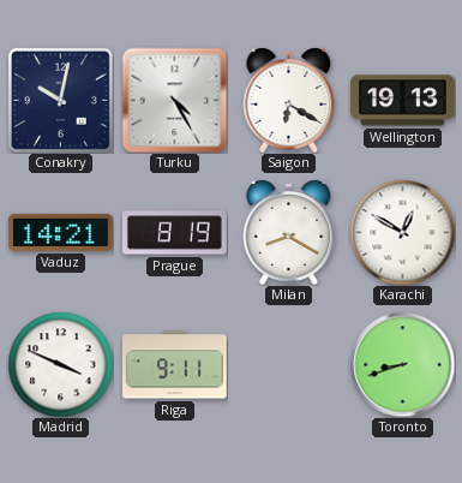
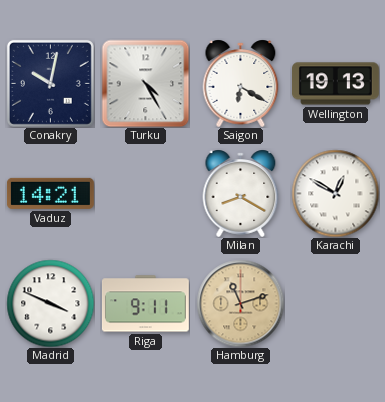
Prague: 8:19 -> none (174, 233)
Hamburg: none -> 11:12 (240, 303)
Toronto: 8:42 -> none (402, 364)
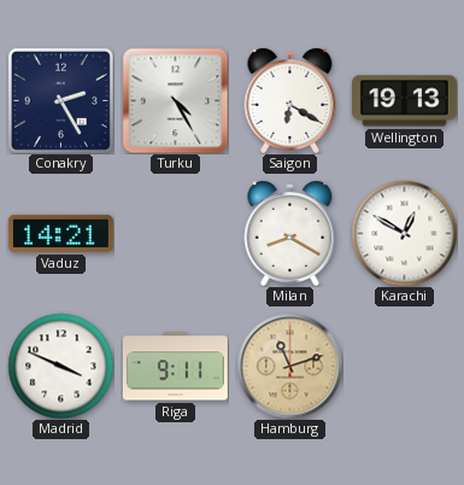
Conakry: 10:02 -> 2:25 (60, 100)
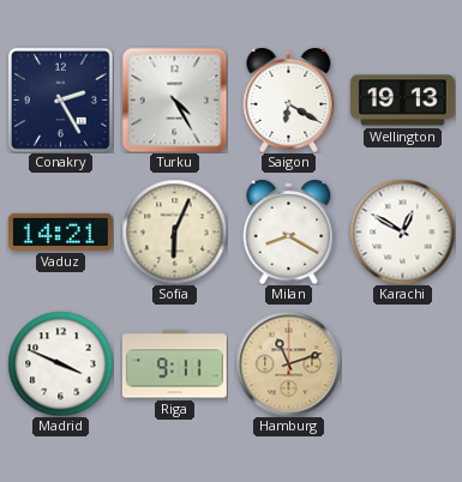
Sofia: none -> 6:04 (174, 231)
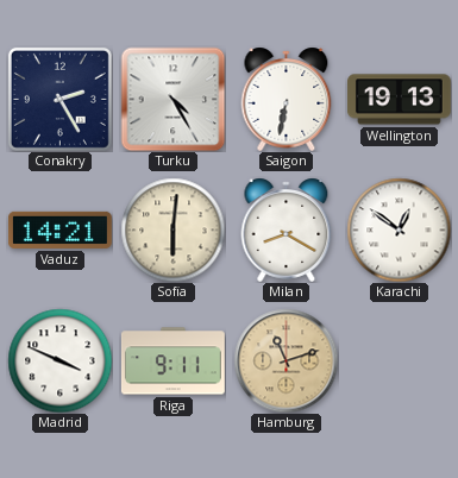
Saigon: 6:20 -> 6:32 (287, 99)
Sofia: 6:04 -> 6:01 (172, 229)
Karachi: 12:50 -> 12:51 (399, 229)
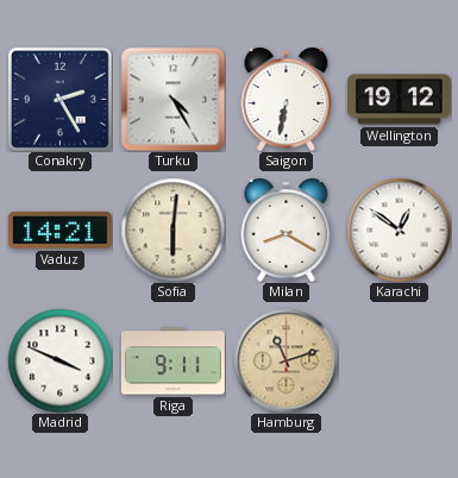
Wellington: 19:13 -> 19:12 (400, 100)
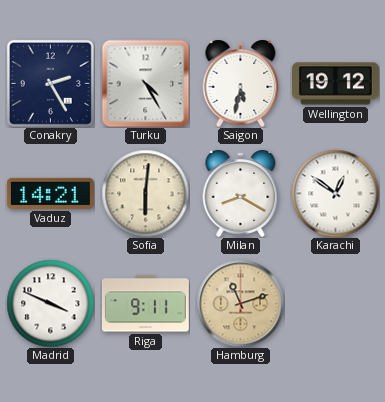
Saigon: 6:32 -> 5:32 (241, 83)
